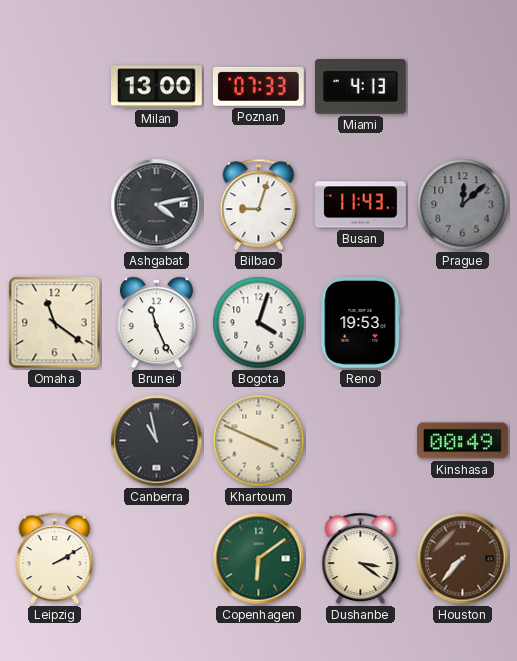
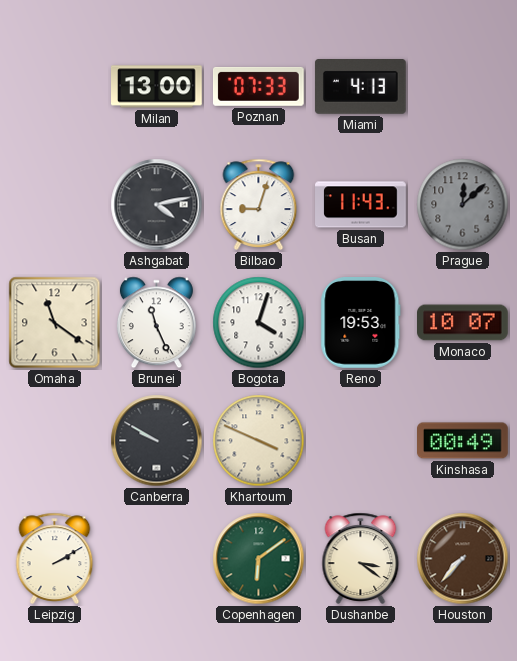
Monaco: none -> 10:07 (463, 323)
Canberra: 10:58 -> 9:50 (157, 441)
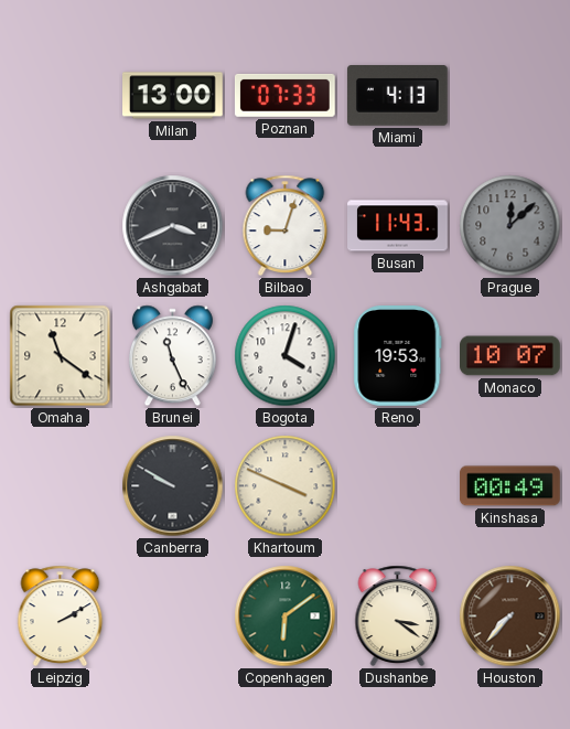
Ashgabat: 4:13 -> 3:41 (173, 226)
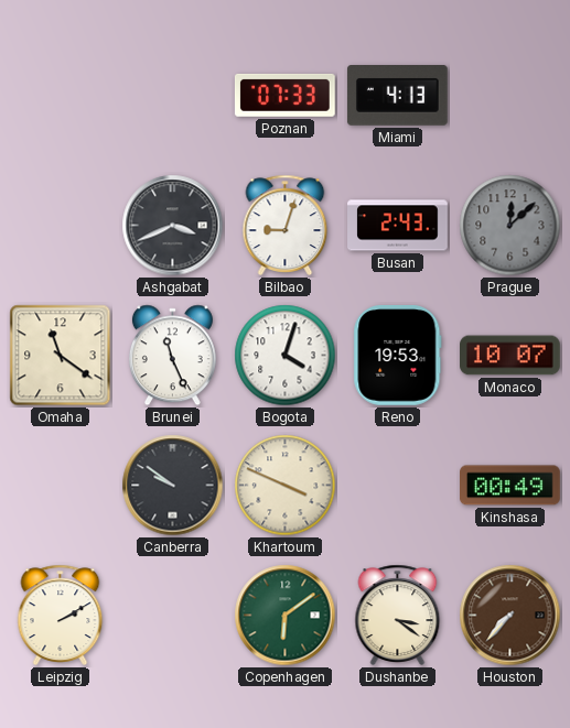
Milan: 13:00 -> none (173, 96)
Busan: 11:43 -> 2:43 (398, 226)
Canberra: 9:50 -> 9:51 (173, 486)
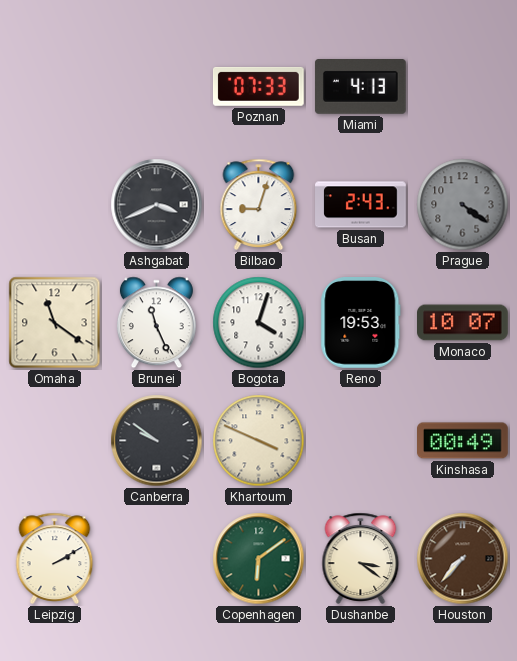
Prague: 12:08 -> 4:21 (463, 205)
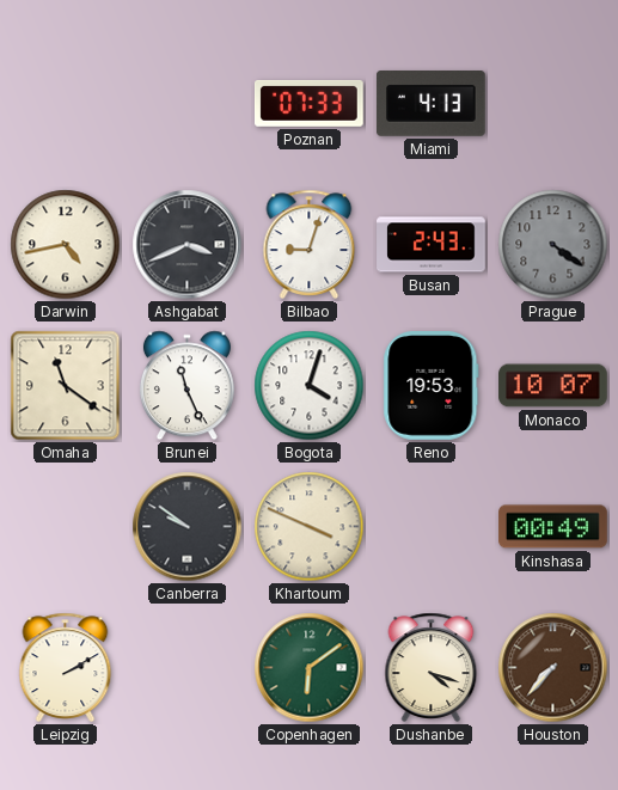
Darwin: none -> 4:43 (66, 245)
Dushanbe: 3:21 -> 4:18 (432, 667)
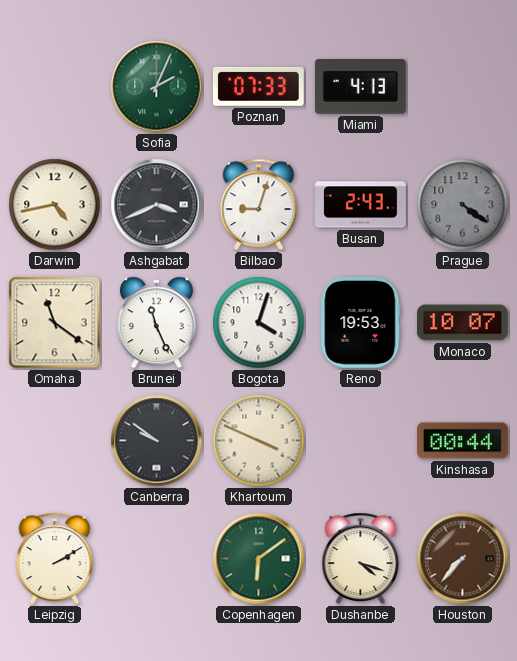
Sofia: none -> 2:04 (157, 87)
Kinshasa: 00:49 -> 00:44 (463, 441)
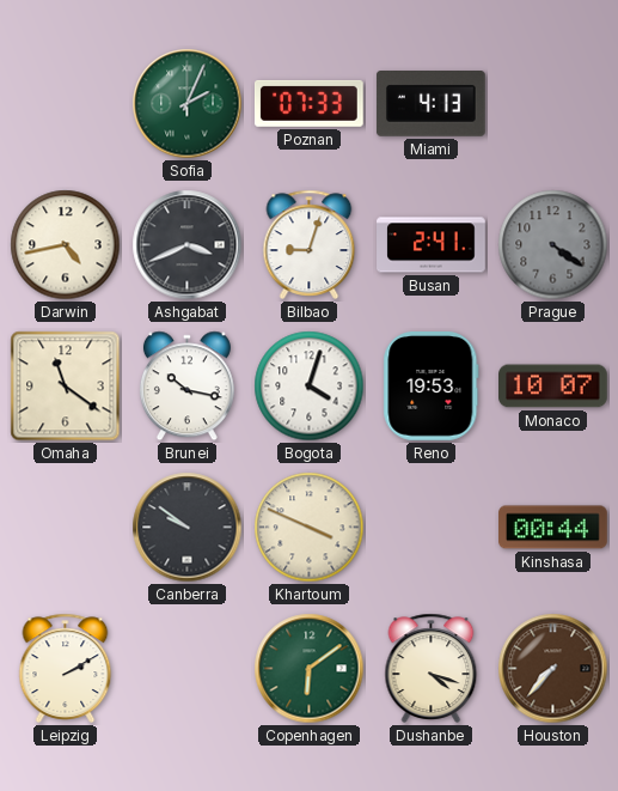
Busan: 2:43 -> 2:41 (432, 245)
Brunei: 11:26 -> 10:17 (186, 387)
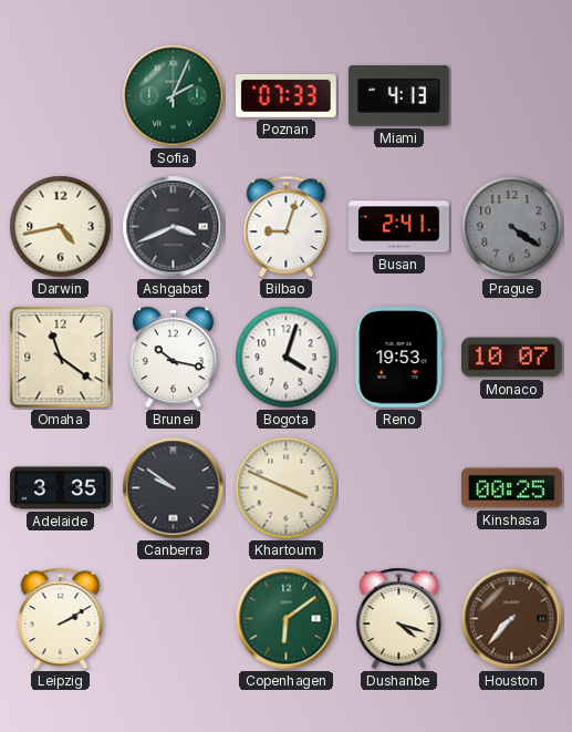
Adelaide: none -> 3:35 (61, 488)
Kinshasa: 00:44 -> 00:25 (512, 488)
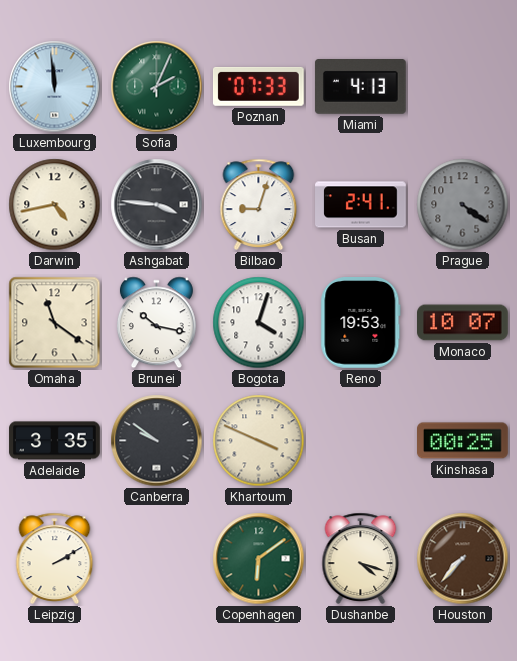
Luxembourg: none -> 11:59 (55, 87)
Ashgabat: 3:41 -> 3:46 (157, 205)
